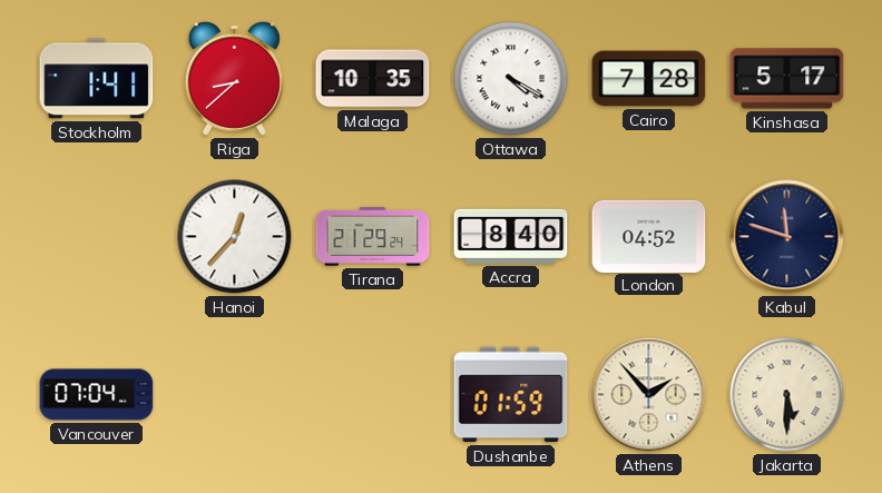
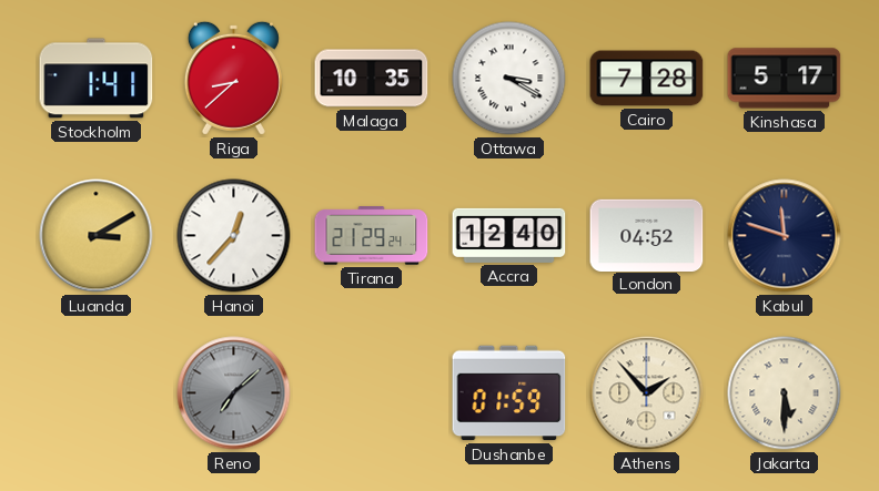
Ottawa: 4:20 -> 3:20 (509, 79)
Luanda: none -> 3:10 (97, 236)
Accra: 8:40 -> 12:40 (509, 235)
Vancouver: 07:04 -> none (97, 395)
Reno: none -> 7:08 (234, 393)
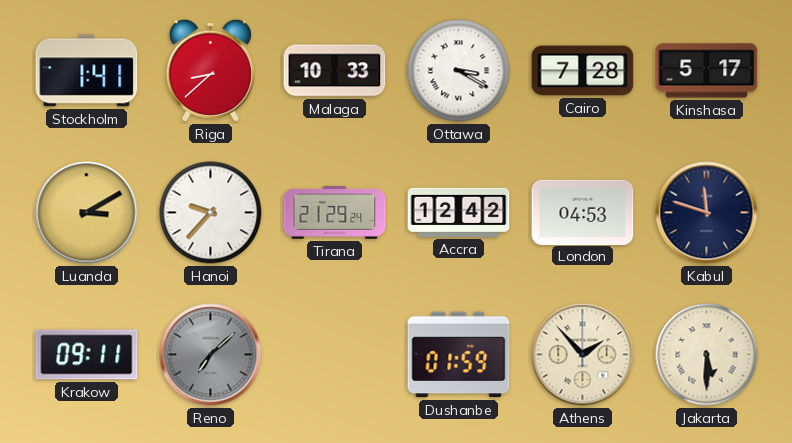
Malaga: 10:35 -> 10:33 (335, 71)
Hanoi: 12:37 -> 9:37 (211, 213)
Accra: 12:40 -> 12:42 (459, 212)
London: 04:52 -> 04:53 (583, 212)
Krakow: none -> 09:11 (87, 355)
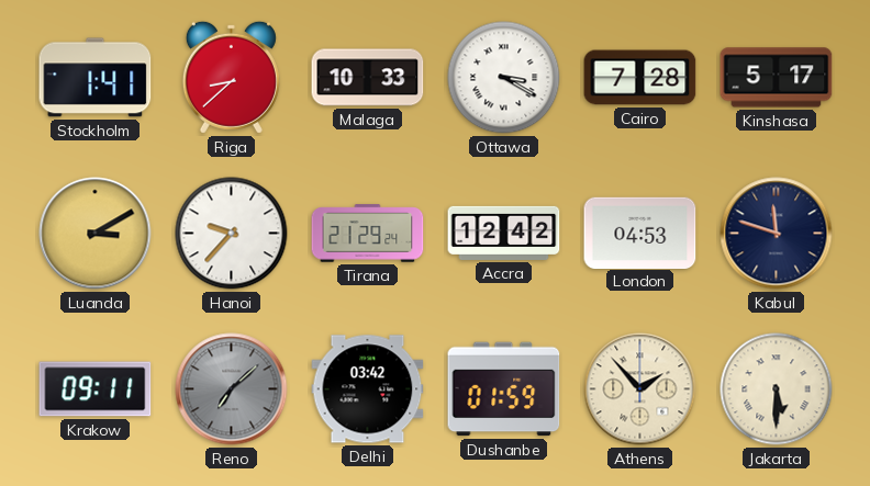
Delhi: none -> 03:42 (368, 389)
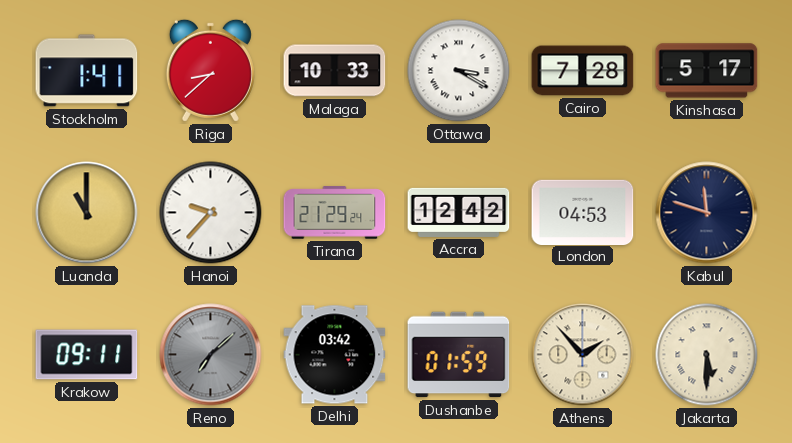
Luanda: 3:10 -> 11:00 (87, 213)
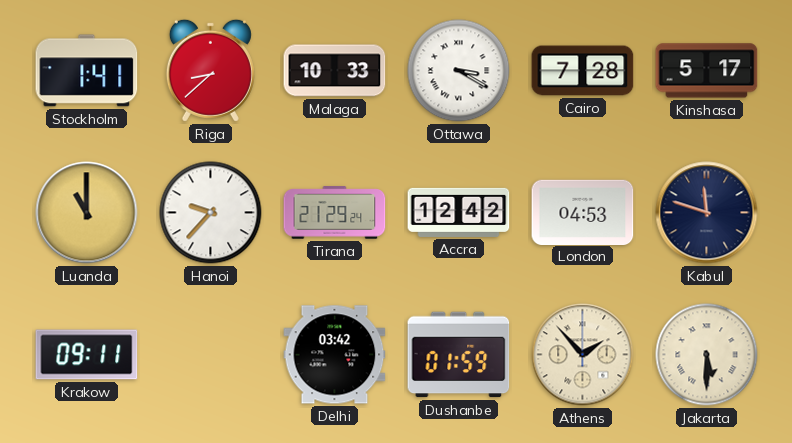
Reno: 7:08 -> none (211, 355)
